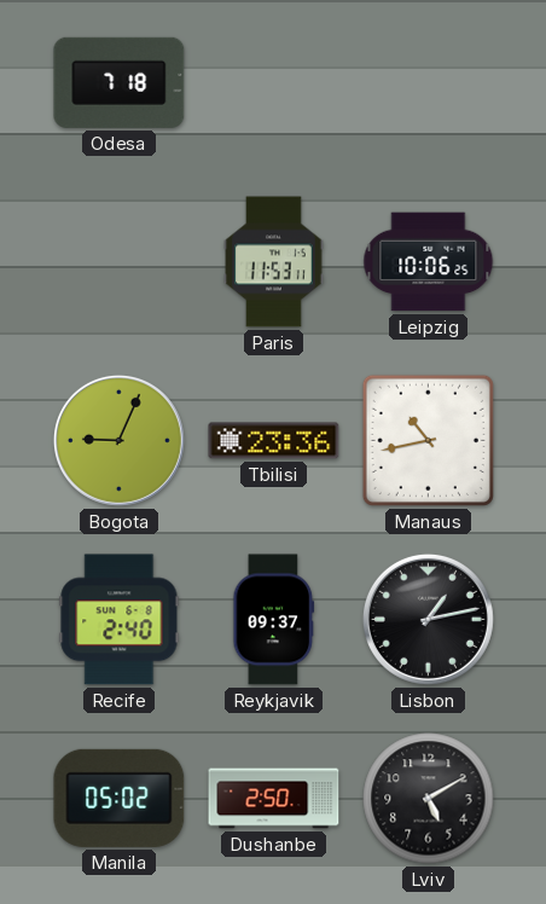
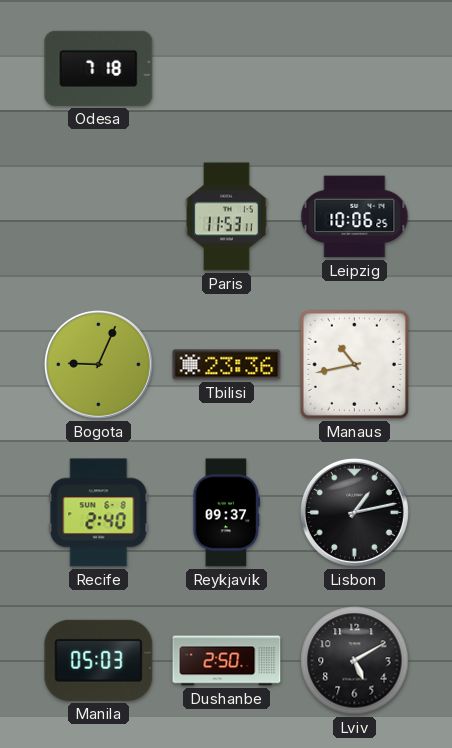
Manila: 05:02 -> 05:03 (99, 660)
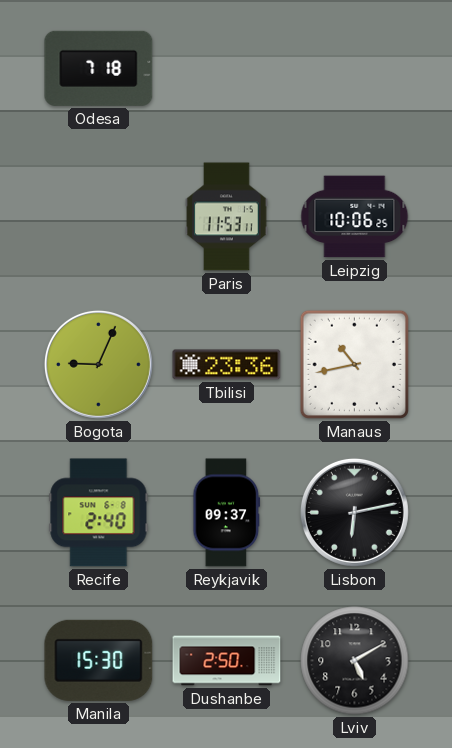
Lisbon: 1:13 -> 6:13 (354, 512)
Manila: 05:03 -> 15:30 (99, 660)
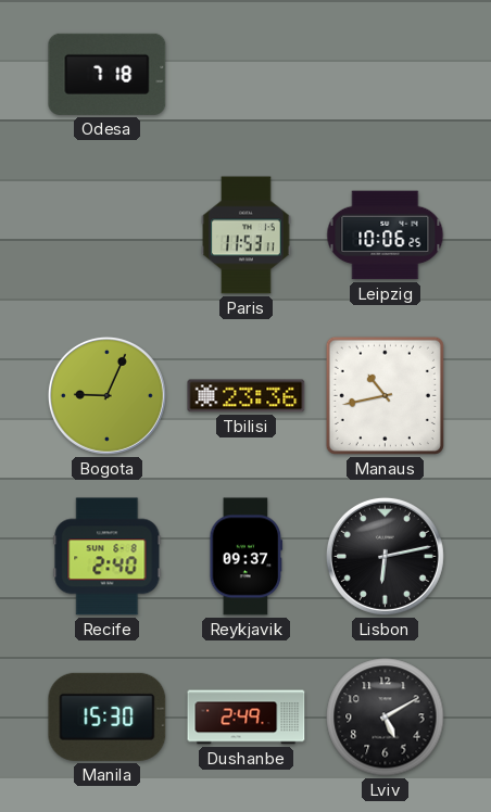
Dushanbe: 2:50 -> 2:49 (247, 718)
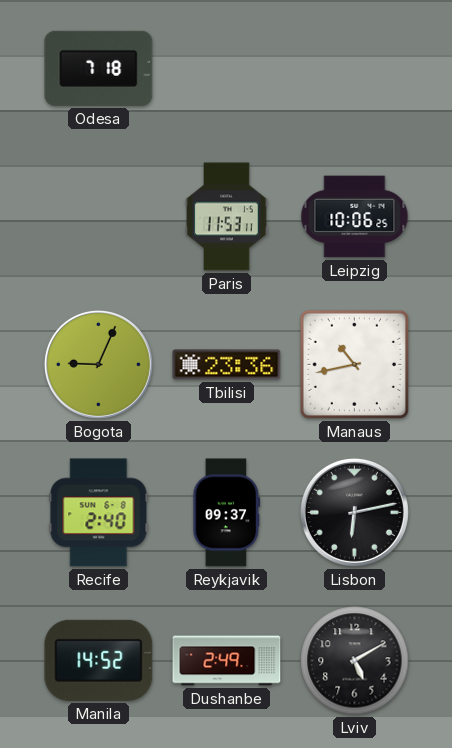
Manila: 15:30 -> 14:52 (99, 660)
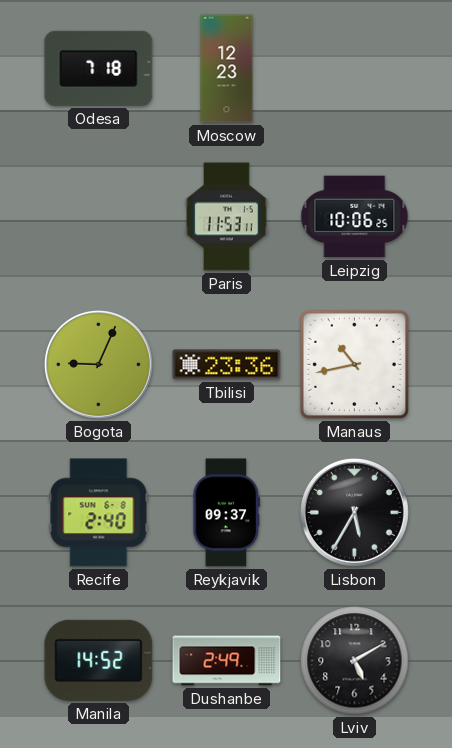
Moscow: none -> 12:23 (227, 69)
Lisbon: 6:13 -> 5:35 (354, 512)
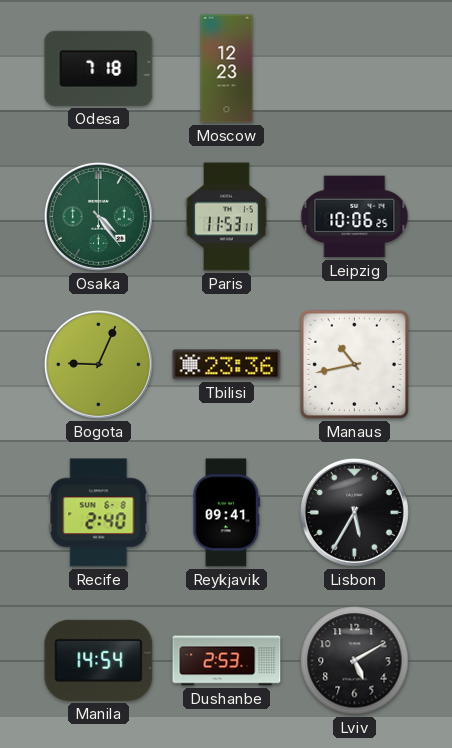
Osaka: none -> 4:24 (98, 216)
Reykjavik: 09:37 -> 09:41 (227, 513)
Manila: 14:52 -> 14:54 (99, 660)
Dushanbe: 2:49 -> 2:53 (227, 661)
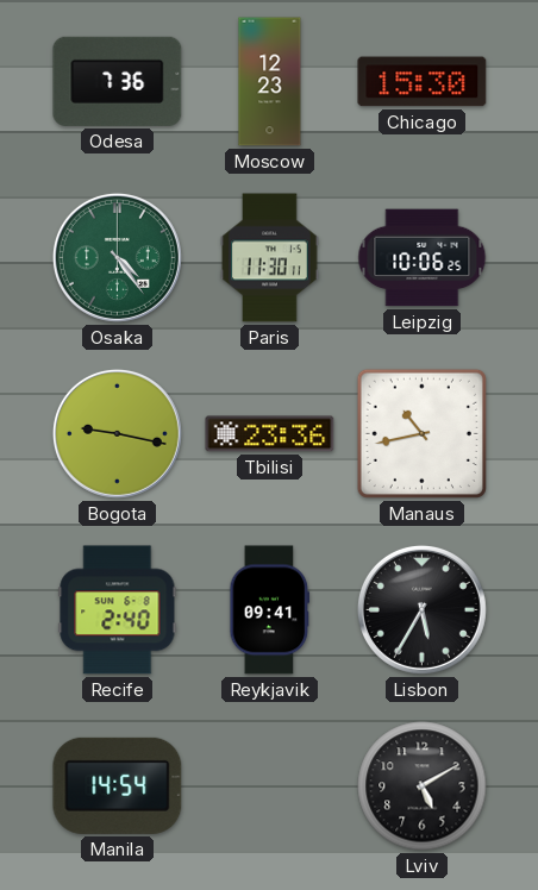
Odesa: 7:18 -> 7:36 (118, 81)
Chicago: none -> 15:30 (423, 82)
Paris: 11:53 -> 11:30 (270, 258)
Bogota: 9:04 -> 9:17 (117, 433)
Dushanbe: 2:53 -> none (227, 661)
